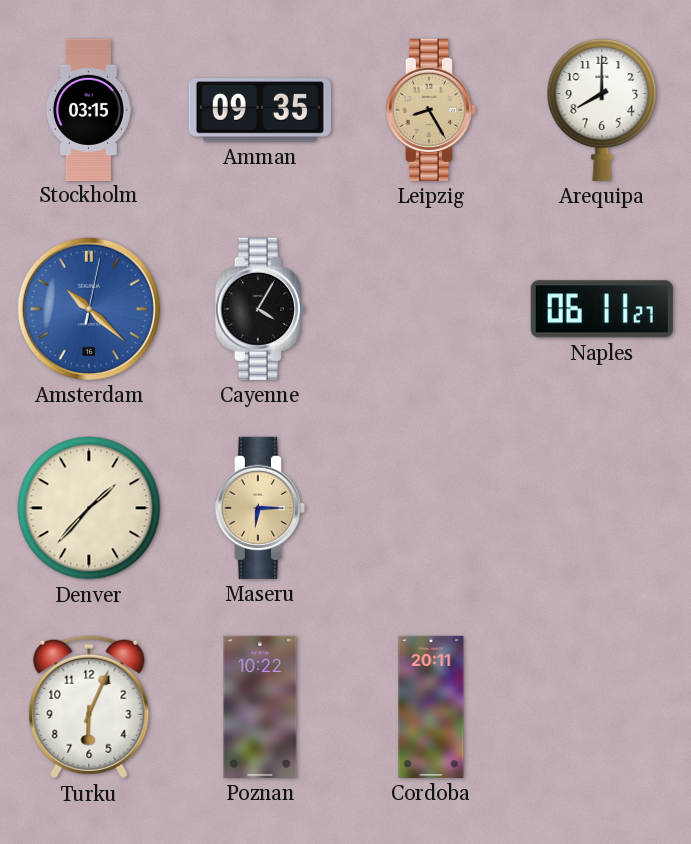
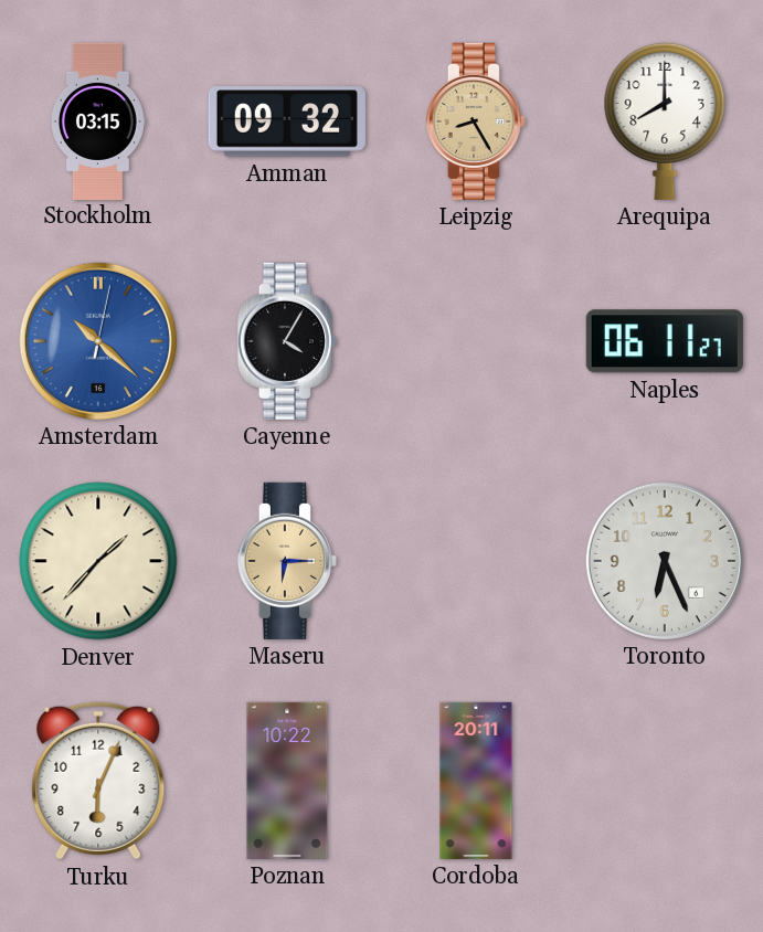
Amman: 09:35 -> 09:32 (287, 121)
Toronto: none -> 6:26 (665, 561)
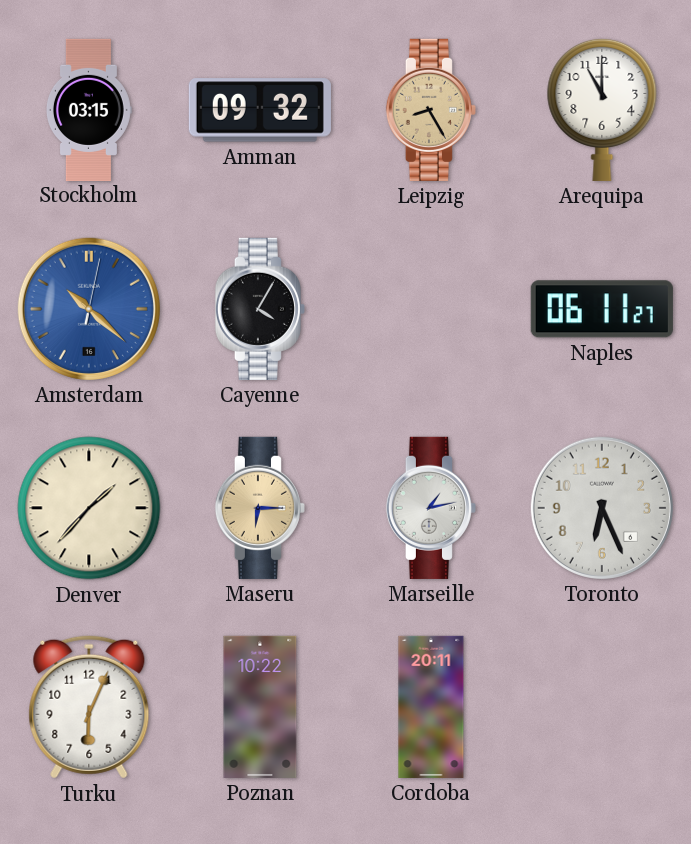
Arequipa: 8:00 -> 11:00 (602, 109)
Marseille: none -> 1:13 (431, 508)
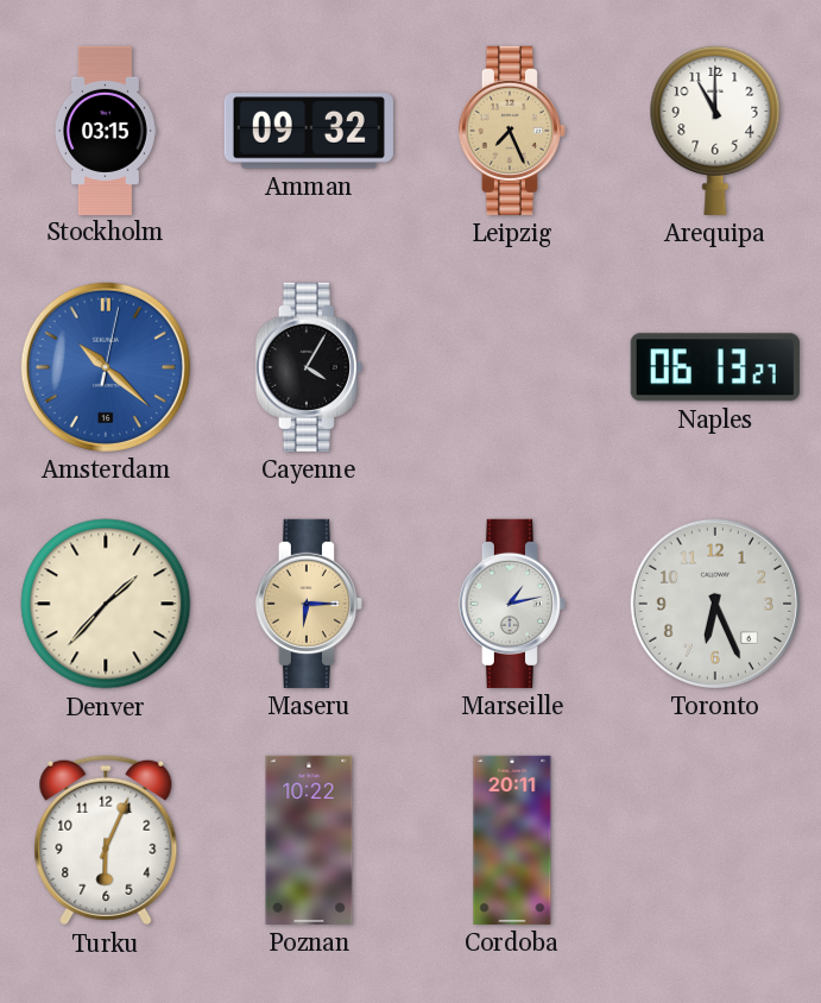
Leipzig: 8:25 -> 7:26 (512, 131)
Naples: 06:11 -> 06:13 (715, 367)
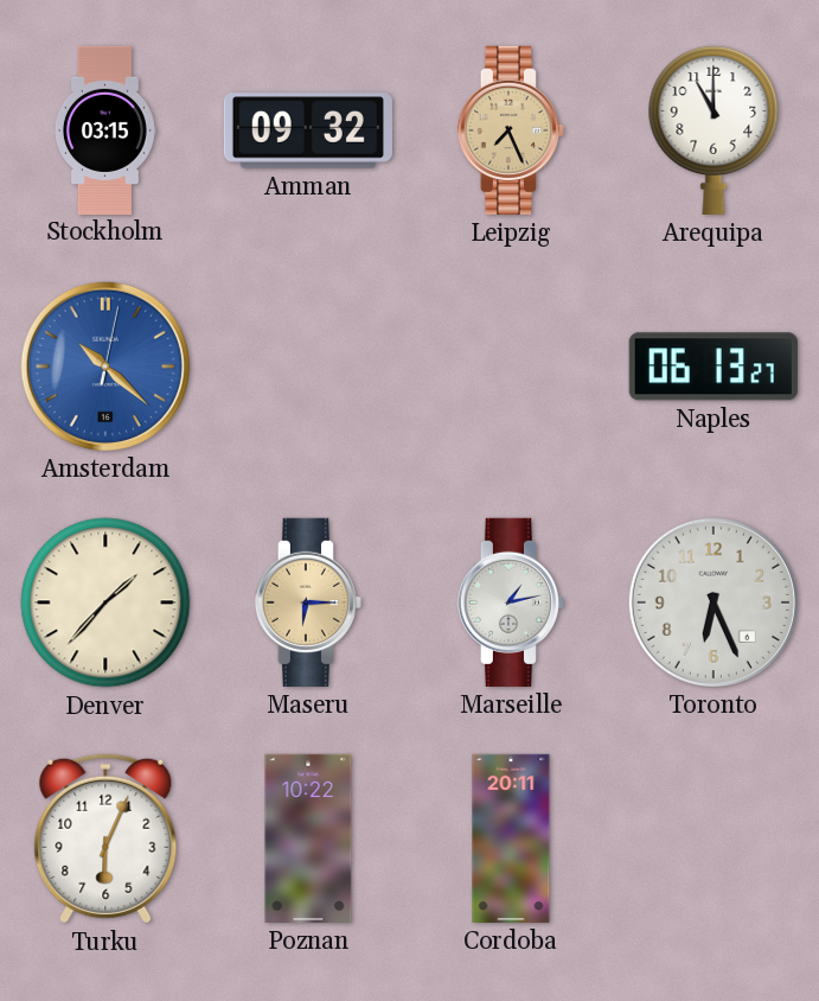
Cayenne: 4:05 -> none (309, 367)
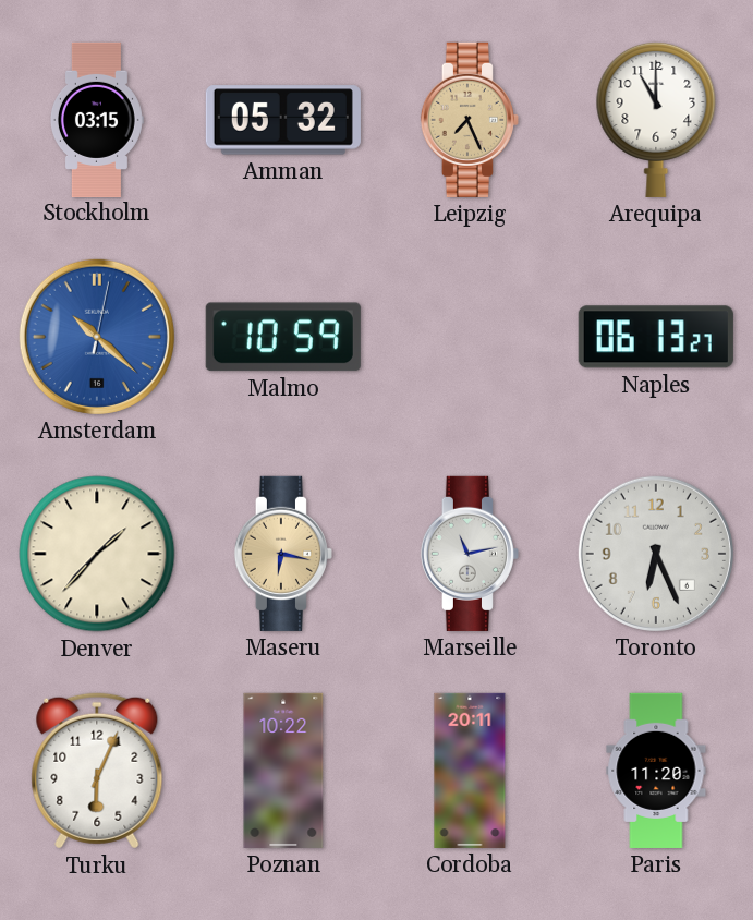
Amman: 09:32 -> 05:32 (283, 120)
Malmo: none -> 10:59 (283, 337)
Maseru: 6:15 -> 6:17 (283, 554)
Marseille: 1:13 -> 11:13 (470, 554)
Paris: none -> 11:20 (656, 771)
